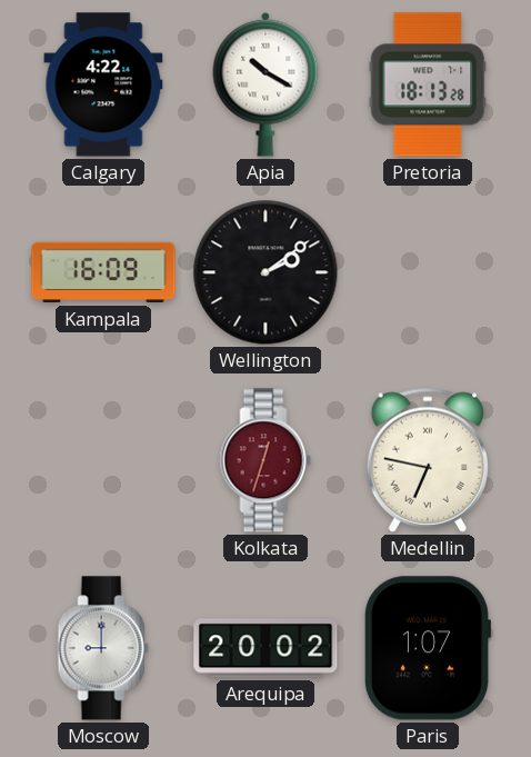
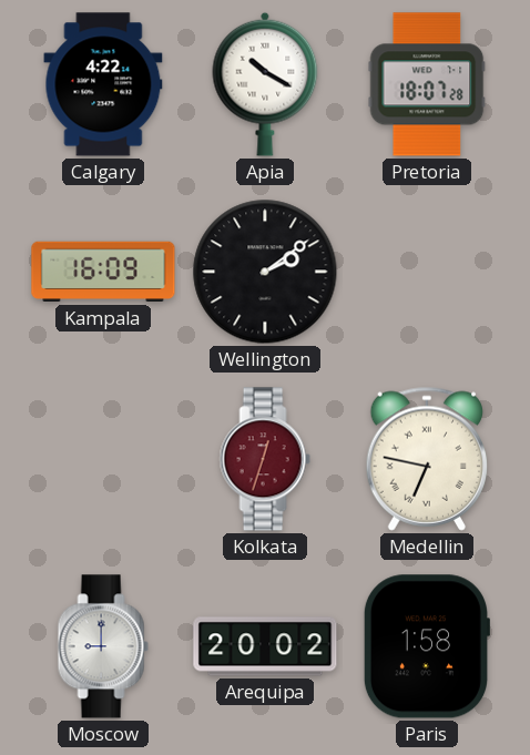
Pretoria: 18:13 -> 18:07 (427, 84)
Paris: 1:07 -> 1:58 (426, 646)
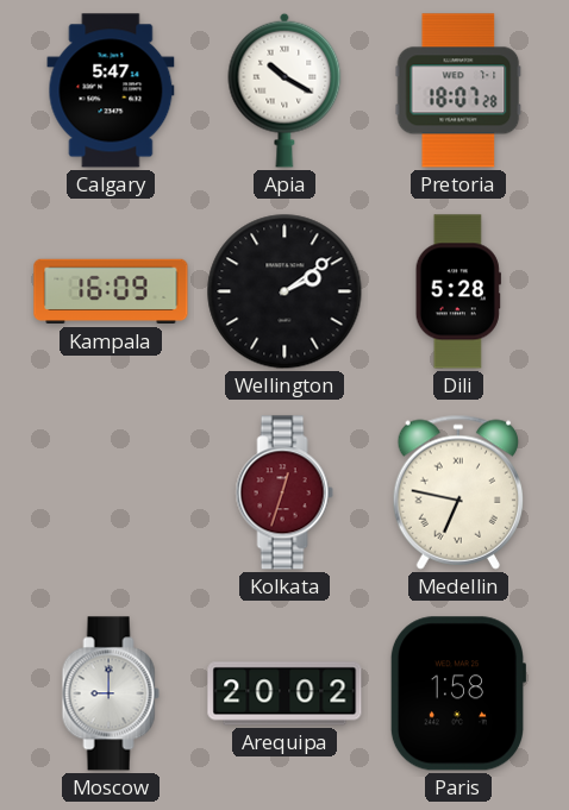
Calgary: 4:22 -> 5:47 (111, 90)
Dili: none -> 5:28 (458, 291)
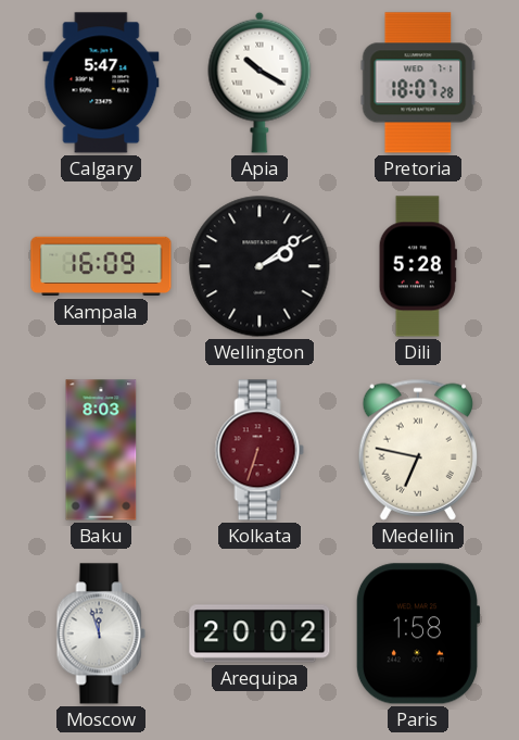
Baku: none -> 8:03 (101, 450)
Kolkata: 12:33 -> 6:33 (259, 450)
Moscow: 9:00 -> 11:57 (101, 634)
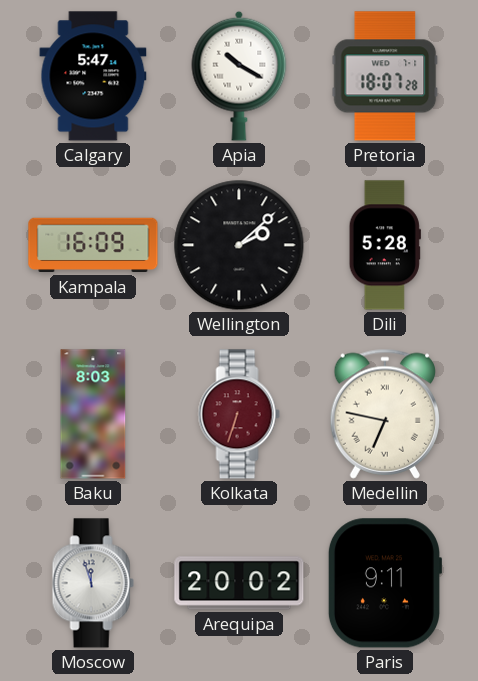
Wellington: 2:09 -> 2:08 (239, 245)
Paris: 1:58 -> 9:11 (384, 583)
